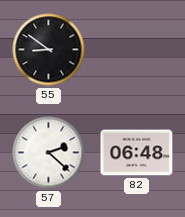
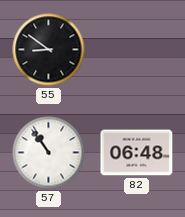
57: 2:22 -> 10:54 (49, 153)
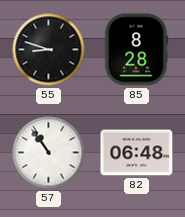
55: 8:51 -> 8:48 (49, 50)
85: none -> 8:28 (136, 50)
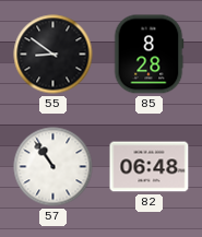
55: 8:48 -> 8:51 (54, 55)
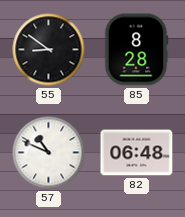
57: 10:54 -> 10:49 (49, 153)
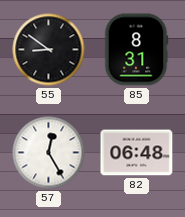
85: 8:28 -> 8:31 (136, 50)
57: 10:49 -> 12:25 (49, 153)
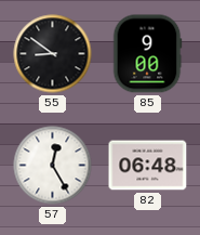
85: 8:31 -> 9:00 (147, 54)
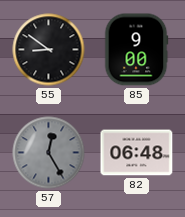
57 dial: white -> grey (49, 153)
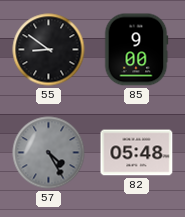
57: 12:25 -> 4:25 (49, 153)
82: 06:48 -> 05:48 (137, 153)
